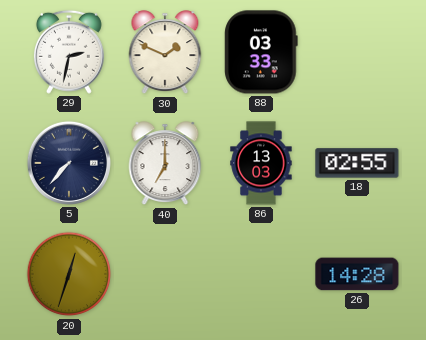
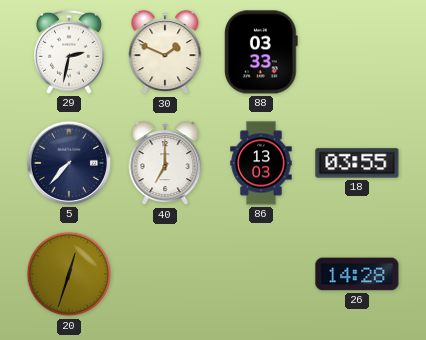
18: 02:55 -> 03:55 (357, 163)
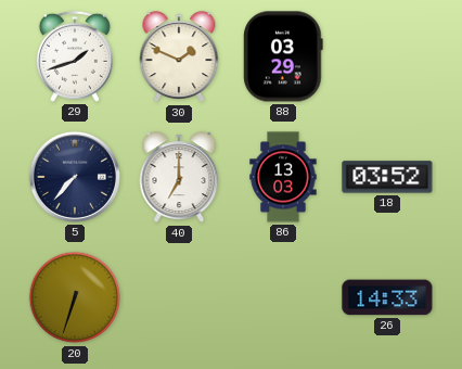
29: 2:32 -> 1:42 (75, 56)
88: 03:33 -> 03:29 (283, 56)
18: 03:55 -> 03:52 (387, 177)
20: 12:33 -> 6:33 (75, 297)
26: 14:28 -> 14:33 (387, 297)
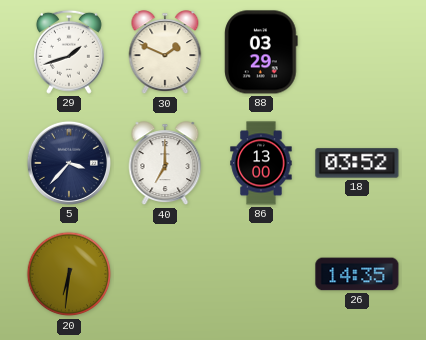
5: 7:37 -> 3:37 (69, 163)
86: 13:03 -> 13:00 (261, 163)
20: 6:33 -> 6:31 (69, 274)
26: 14:33 -> 14:35 (357, 274)
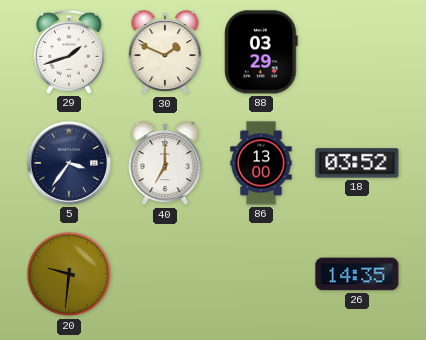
5: 3:37 -> 3:36 (69, 163)
20: 6:31 -> 9:31 (69, 274)
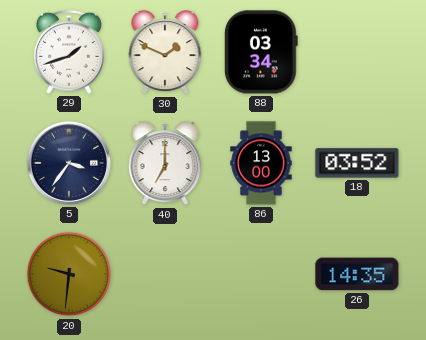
88: 03:29 -> 03:34 (261, 52)
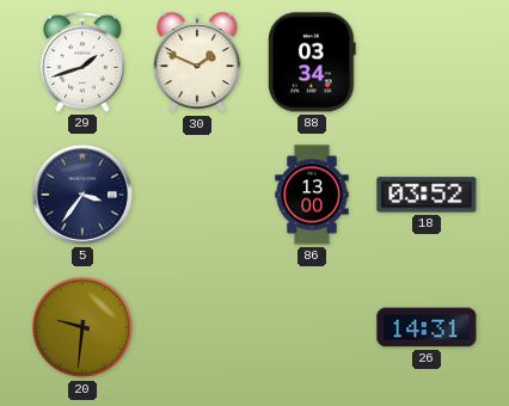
40: 7:00 -> none (165, 164)
26: 14:35 -> 14:31 (427, 327)
